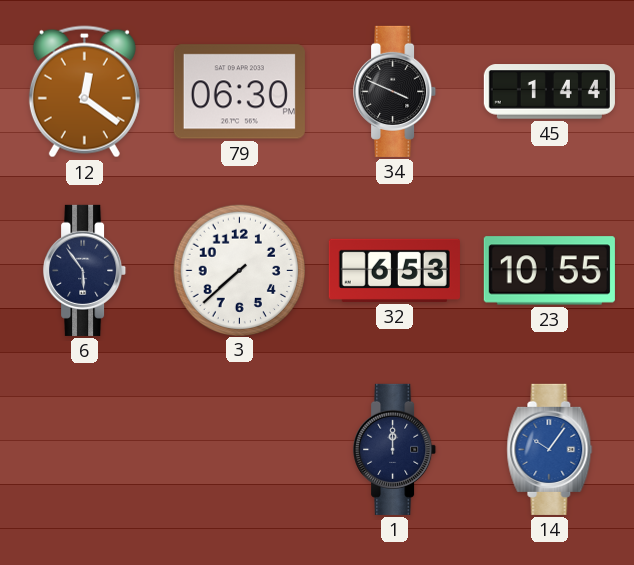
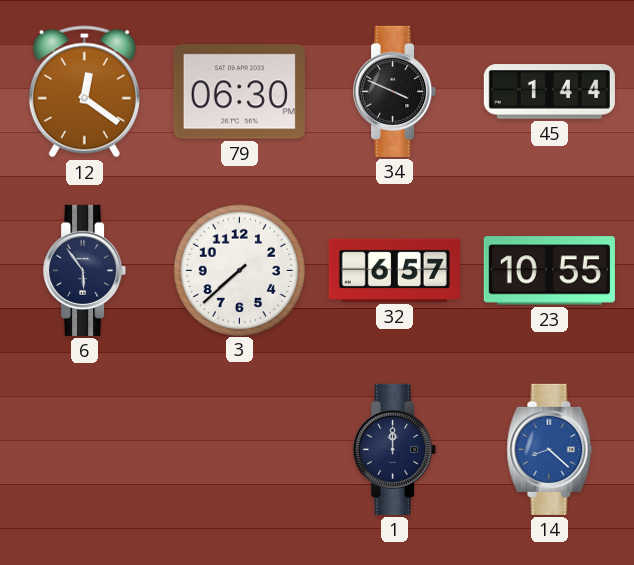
32: 6:53 -> 6:57 (394, 270)
14: 10:06 -> 8:22 (550, 449)
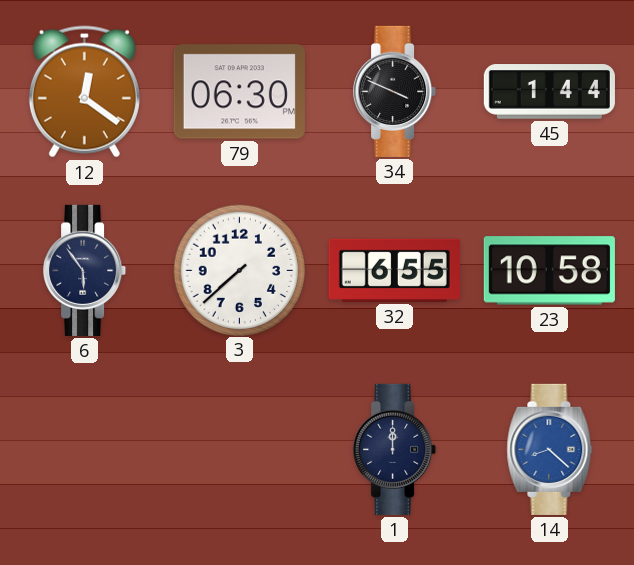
32: 6:57 -> 6:55 (394, 270)
23: 10:55 -> 10:58 (549, 271)
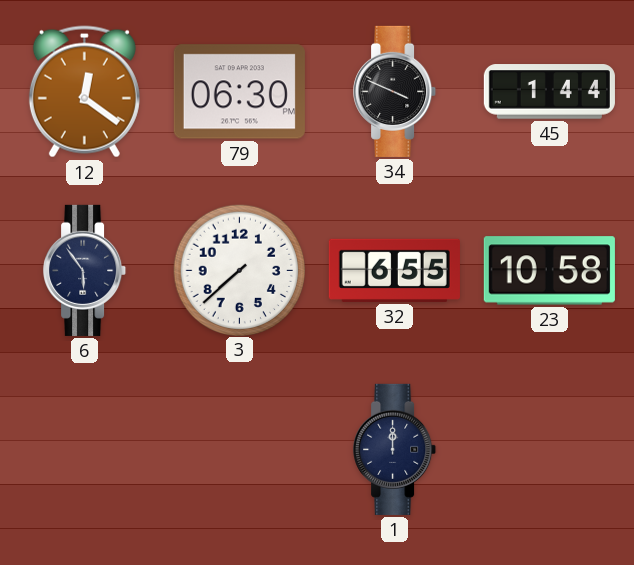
14: 8:22 -> none (550, 449)
